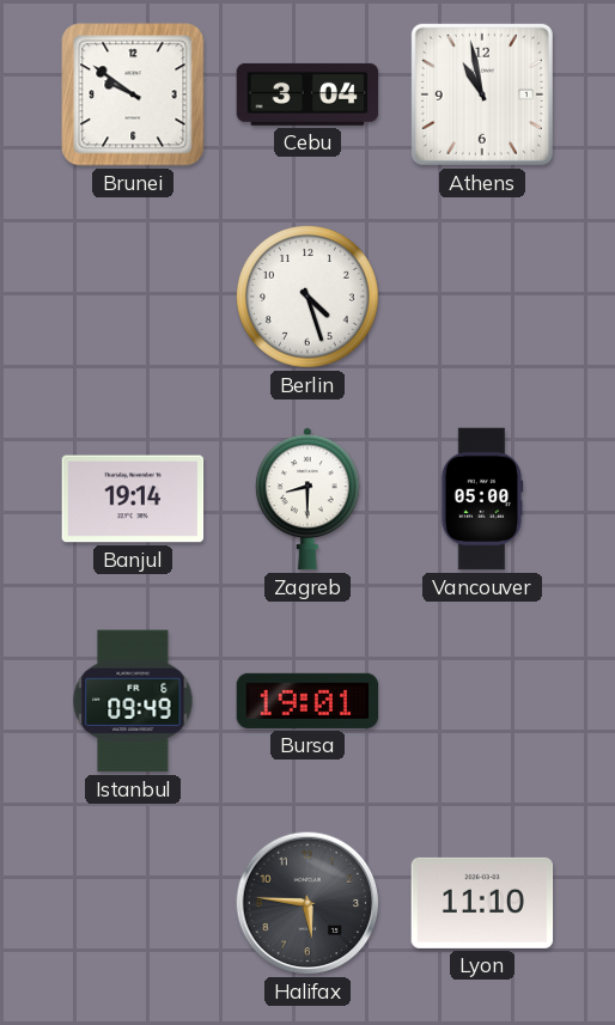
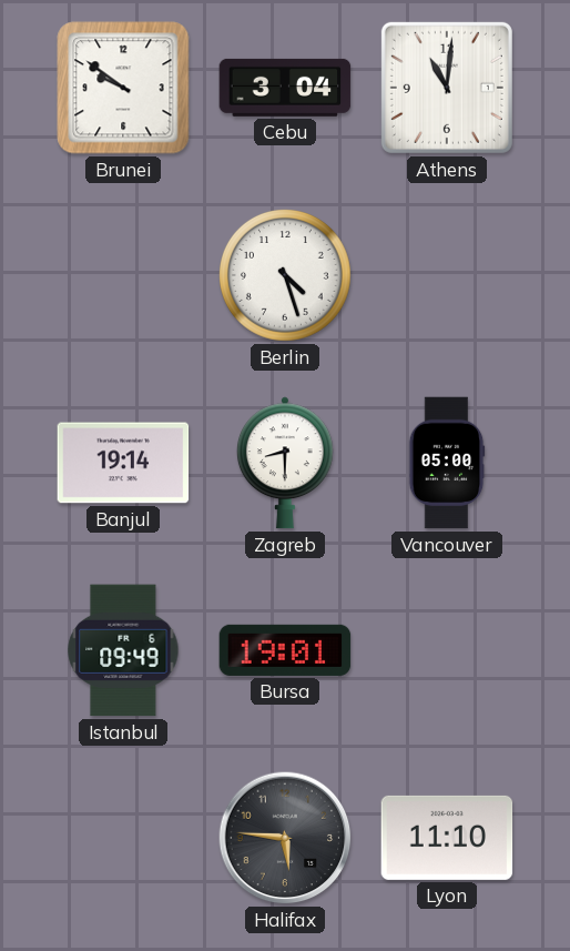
Athens: 10:58 -> 11:01 (447, 88)
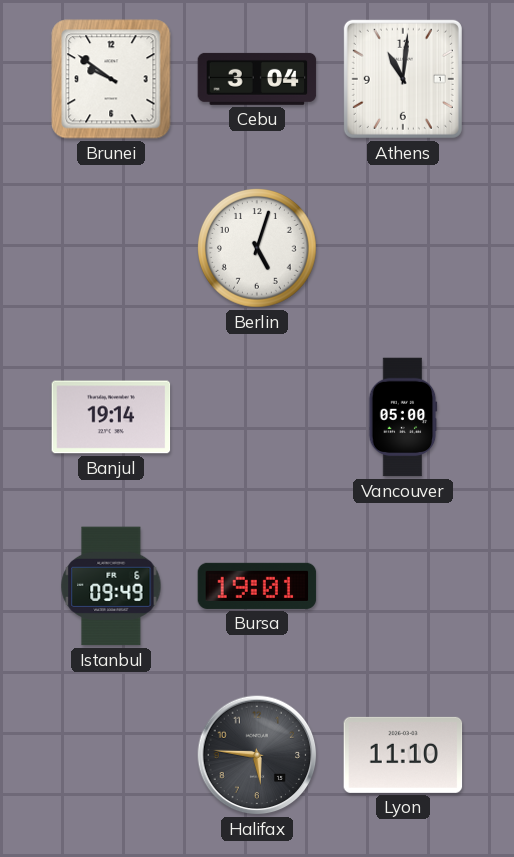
Berlin: 4:27 -> 5:03 (258, 249)
Zagreb: 8:30 -> none (285, 463)
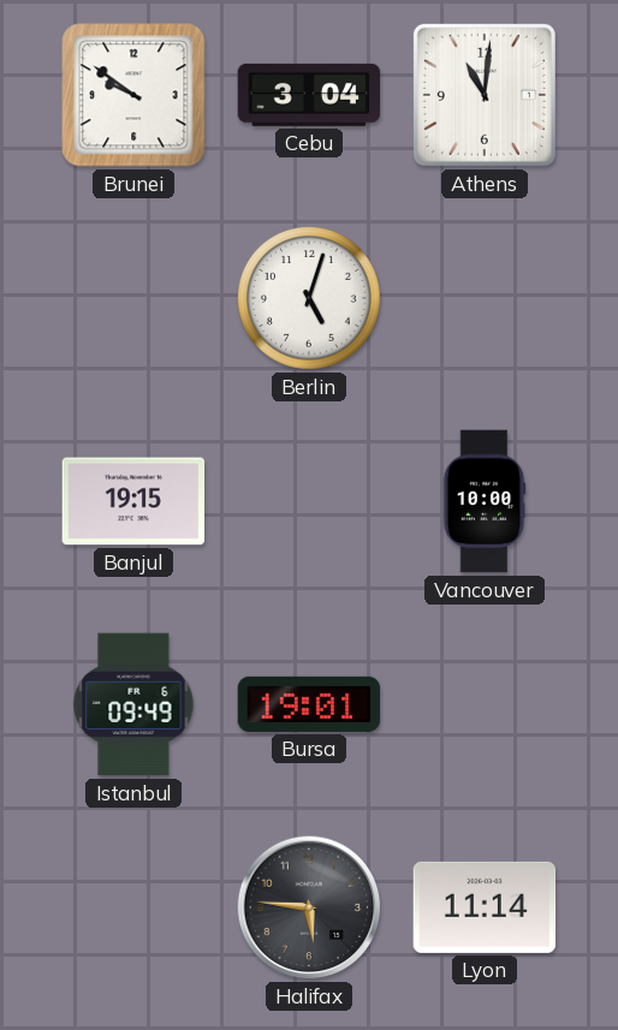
Banjul: 19:14 -> 19:15 (133, 501)
Vancouver: 05:00 -> 10:00 (485, 501)
Lyon: 11:10 -> 11:14 (485, 907)
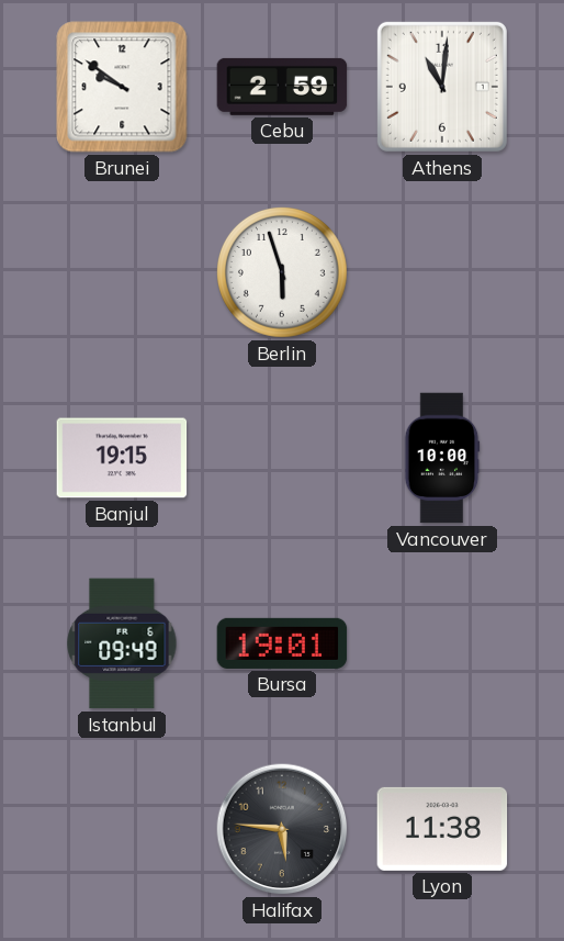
Cebu: 3:04 -> 2:59 (282, 87)
Berlin: 5:03 -> 5:57 (283, 273)
Lyon: 11:14 -> 11:38 (442, 829)
